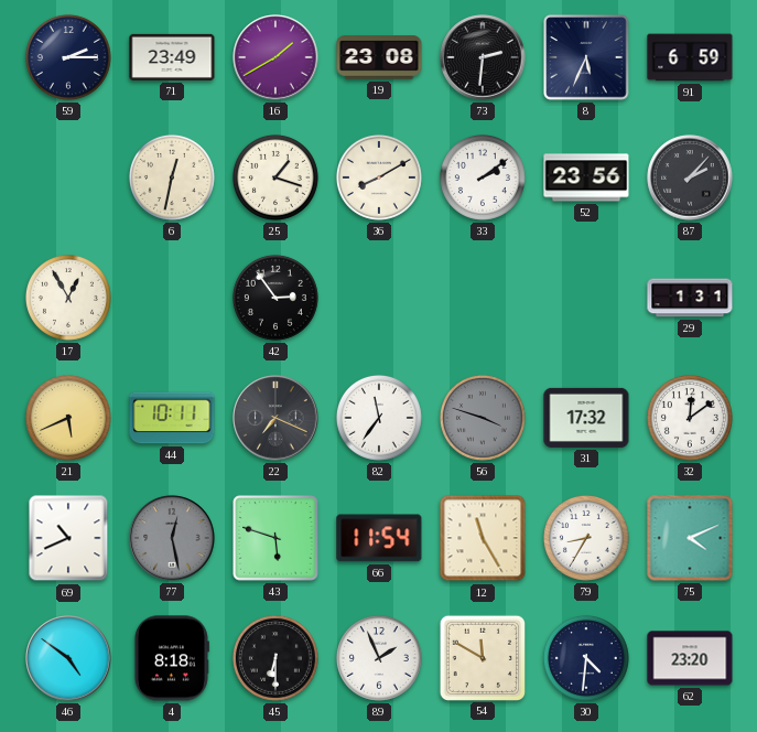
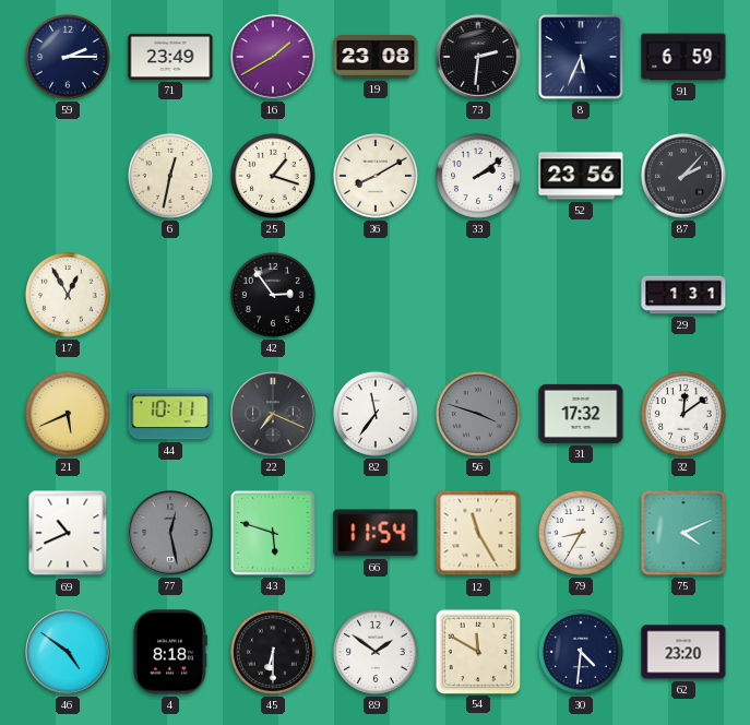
89: 1:56 -> 1:51 (376, 652)
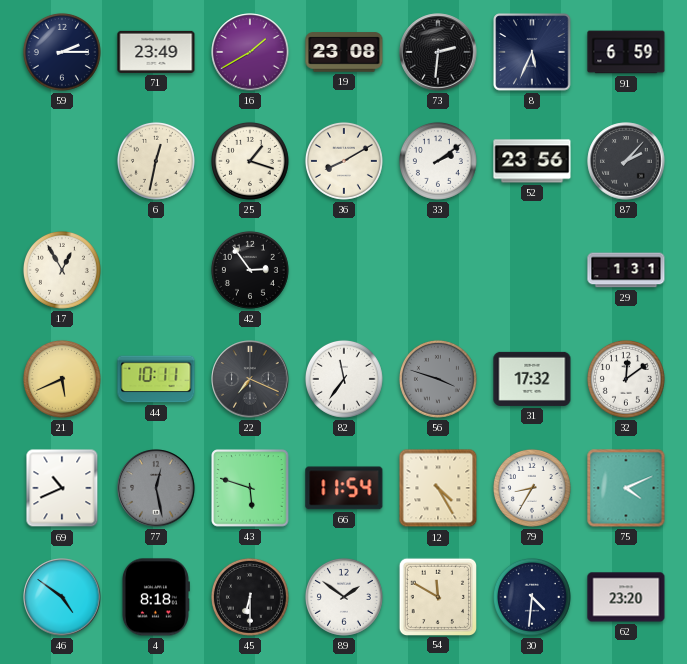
12: 11:25 -> 4:25 (438, 488)
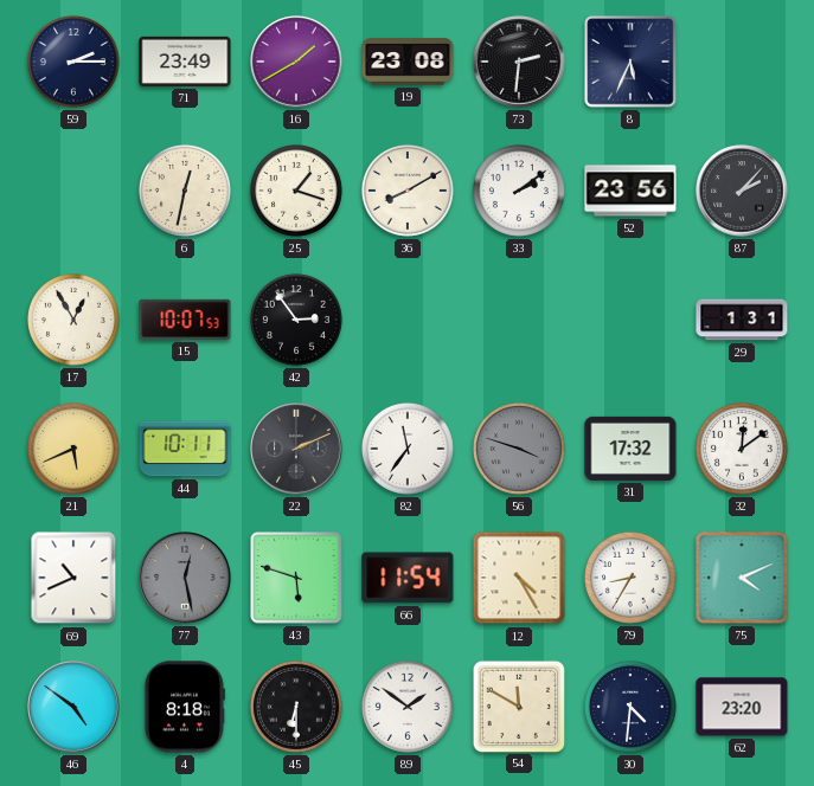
91: 6:59 -> none (626, 52)
15: none -> 10:07 (185, 320)
22: 7:19 -> 2:11 (296, 449)
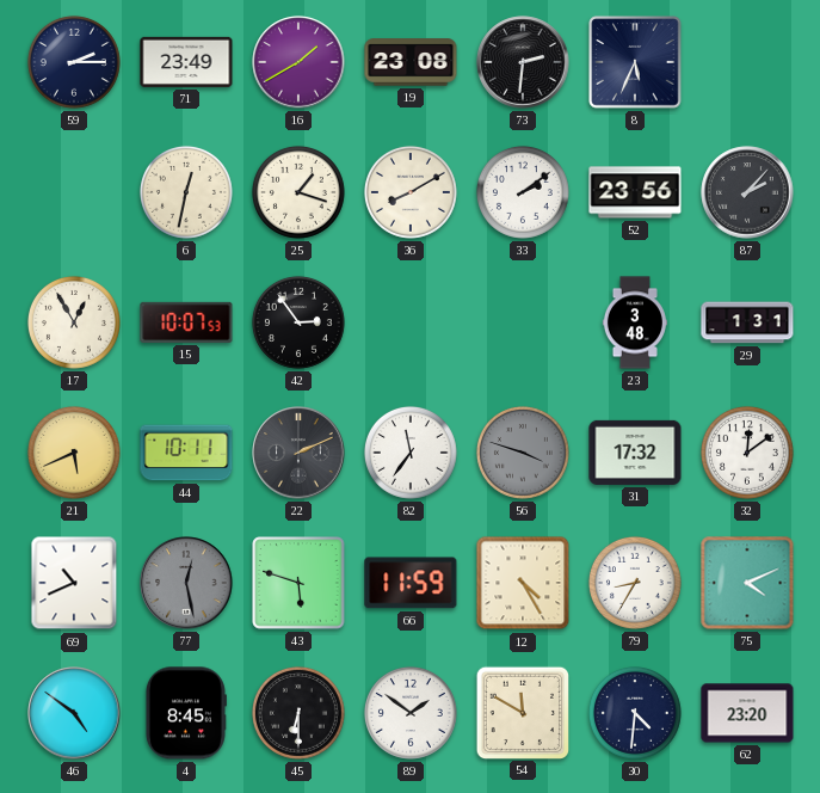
23: none -> 3:48 (635, 322)
66: 11:54 -> 11:59 (411, 583)
4: 8:18 -> 8:45 (185, 713)
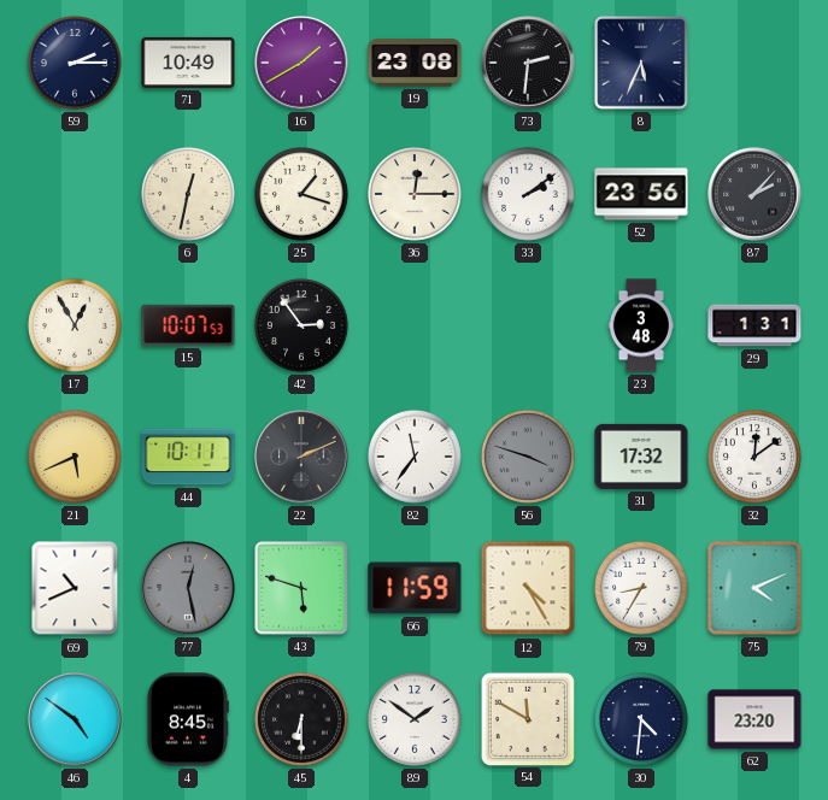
71: 23:49 -> 10:49 (188, 63)
36: 8:10 -> 12:15 (415, 194)
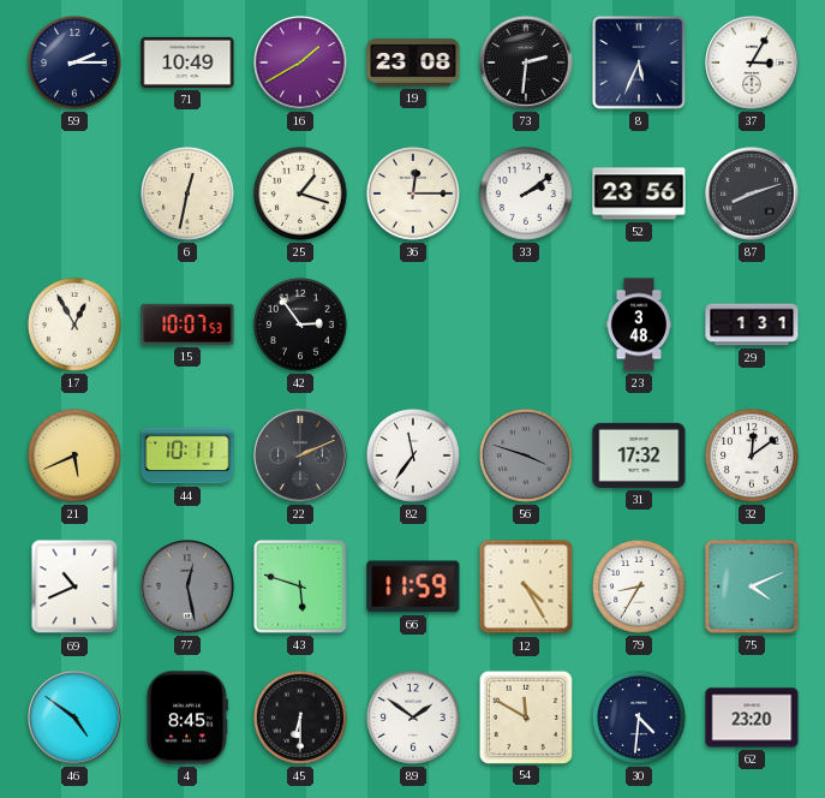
37: none -> 3:05 (752, 62)
87: 2:07 -> 8:12 (752, 193)
